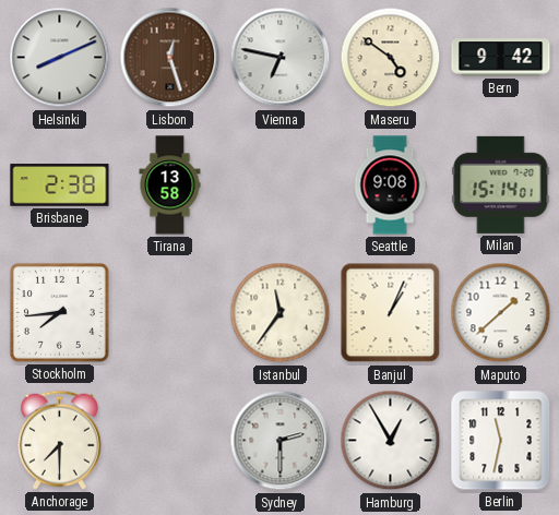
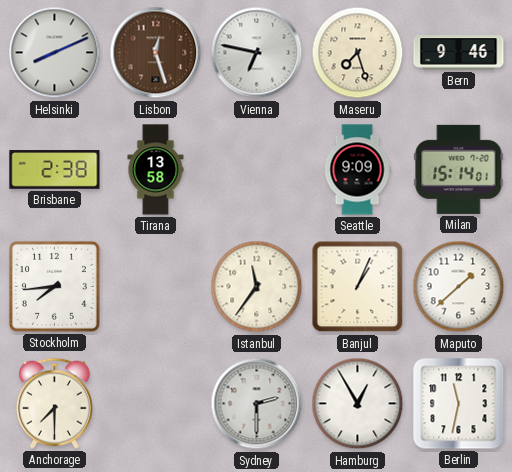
Maseru: 4:51 -> 7:27 (358, 53)
Bern: 9:42 -> 9:46 (459, 53)
Seattle: 9:08 -> 9:09 (357, 170)
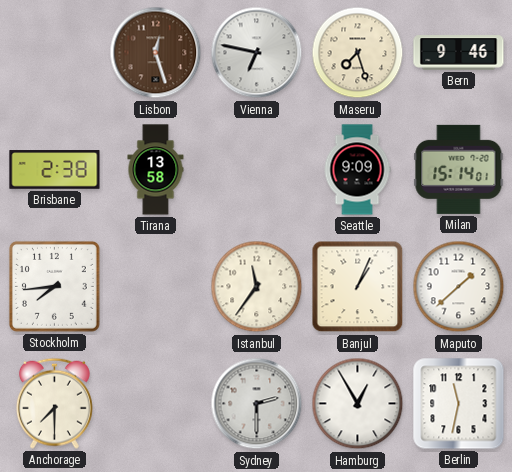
Helsinki: 8:11 -> none (55, 53)
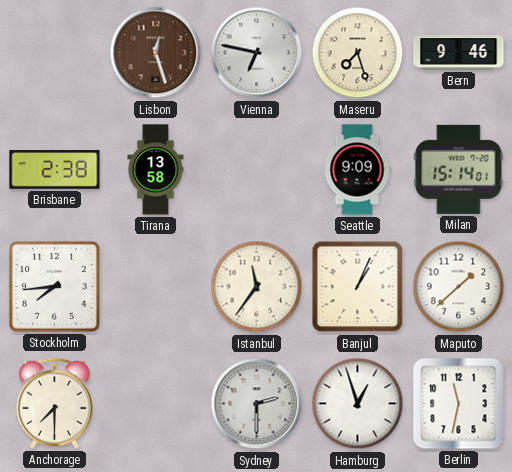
Hamburg: 12:55 -> 12:57 (358, 404)
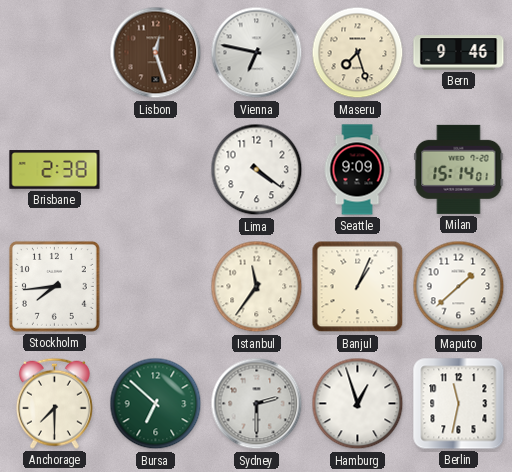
Tirana: 13:58 -> none (156, 170)
Lima: none -> 4:21 (257, 170)
Bursa: none -> 6:52 (156, 404)
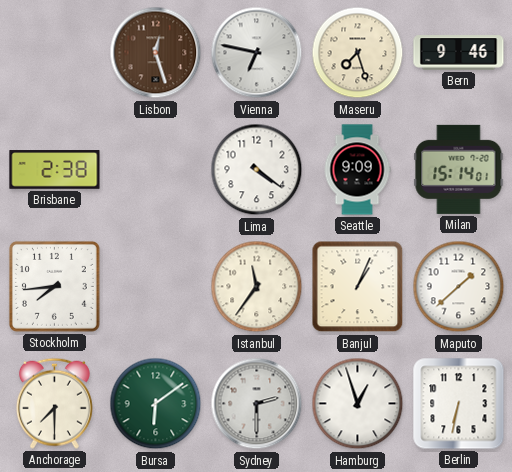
Bursa: 6:52 -> 6:09 (156, 404)
Berlin: 11:32 -> 6:32 (459, 404)
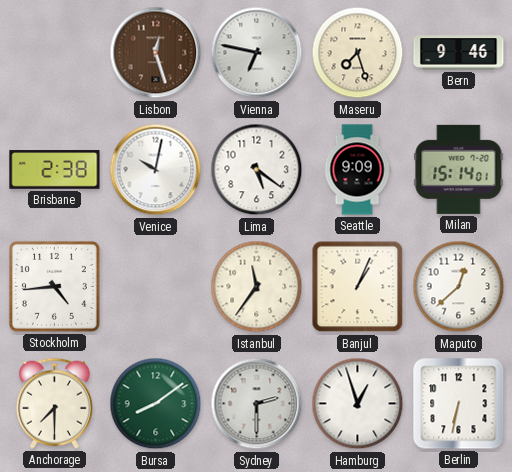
Venice: none -> 10:02 (156, 170)
Lima: 4:21 -> 5:21 (257, 170)
Stockholm: 7:44 -> 4:44 (54, 286)
Maputo: 1:38 -> 12:38 (459, 287)
Bursa: 6:09 -> 8:09 (156, 404)
